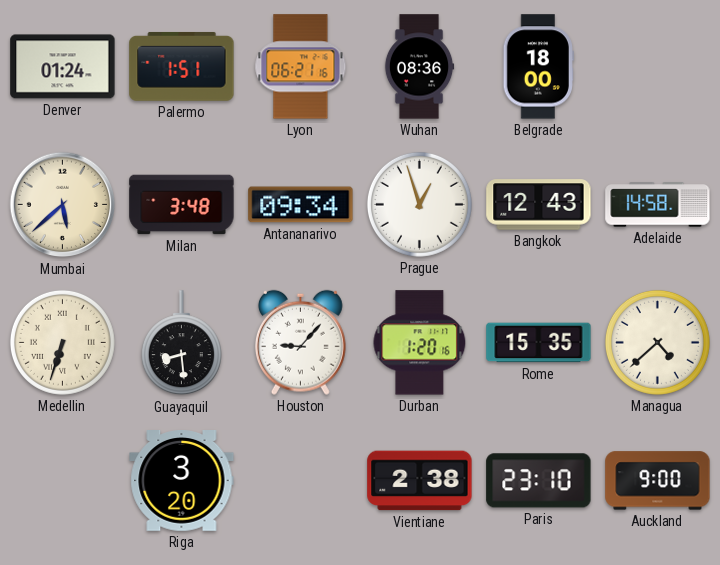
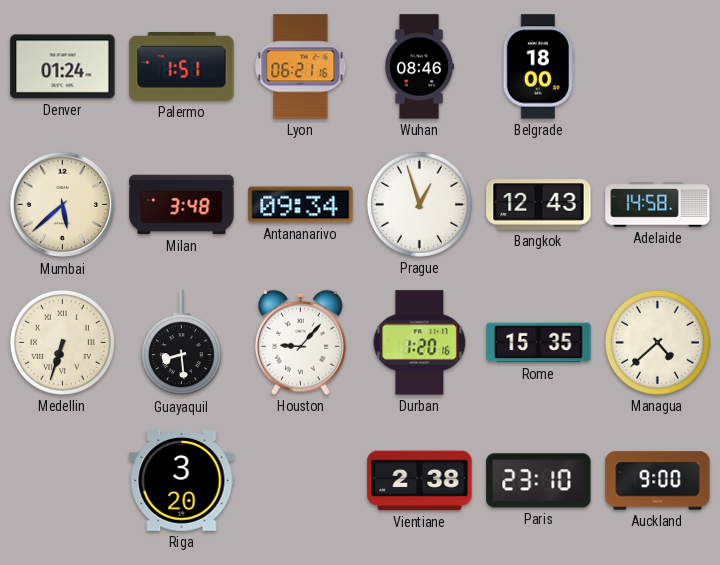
Wuhan: 08:36 -> 08:46 (419, 67)
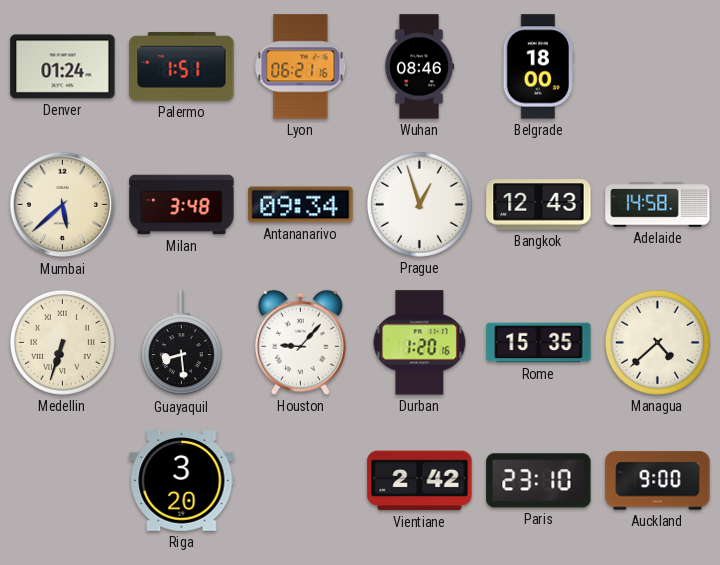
Vientiane: 2:38 -> 2:42 (420, 481)
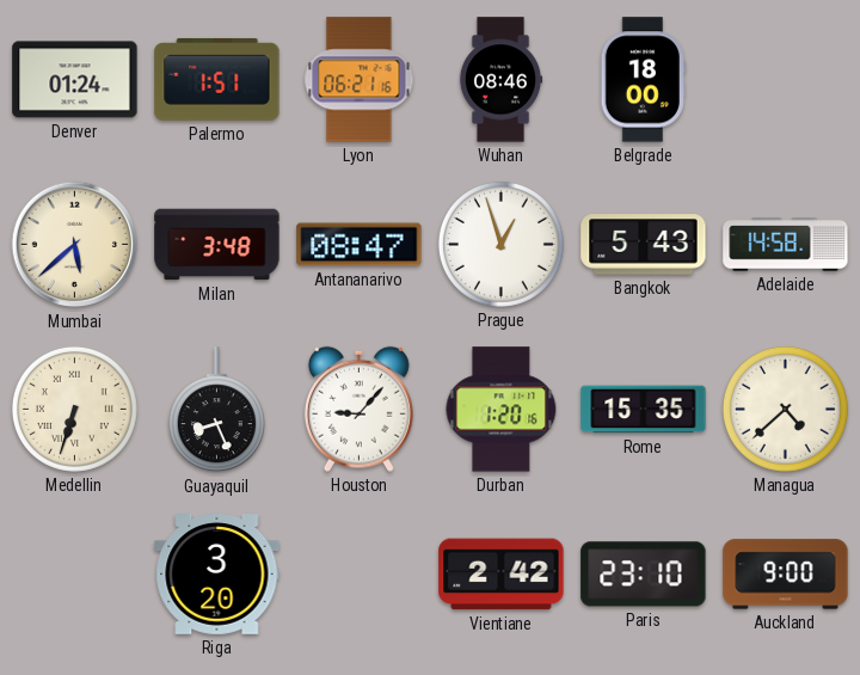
Antananarivo: 09:34 -> 08:47 (360, 245)
Bangkok: 12:43 -> 5:43 (644, 245)
Guayaquil: 8:29 -> 8:26 (216, 410)
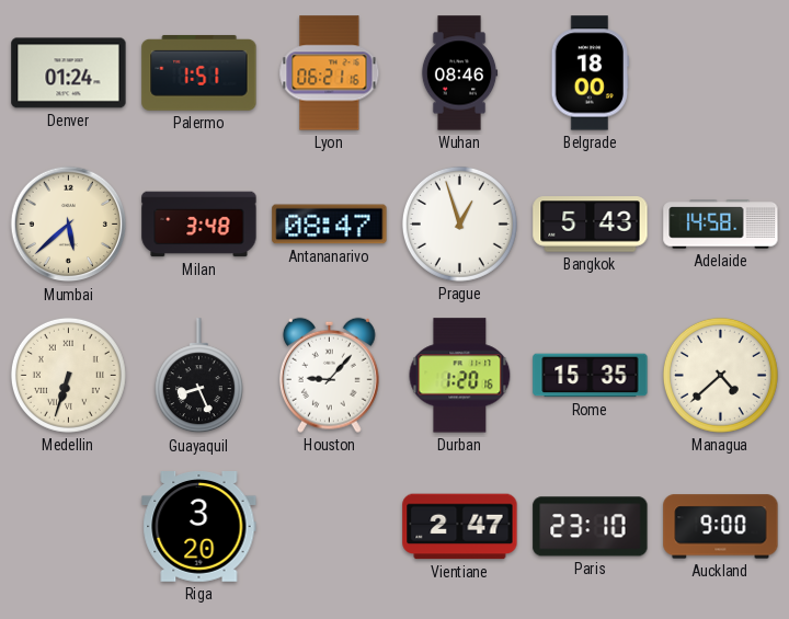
Vientiane: 2:42 -> 2:47 (460, 527)
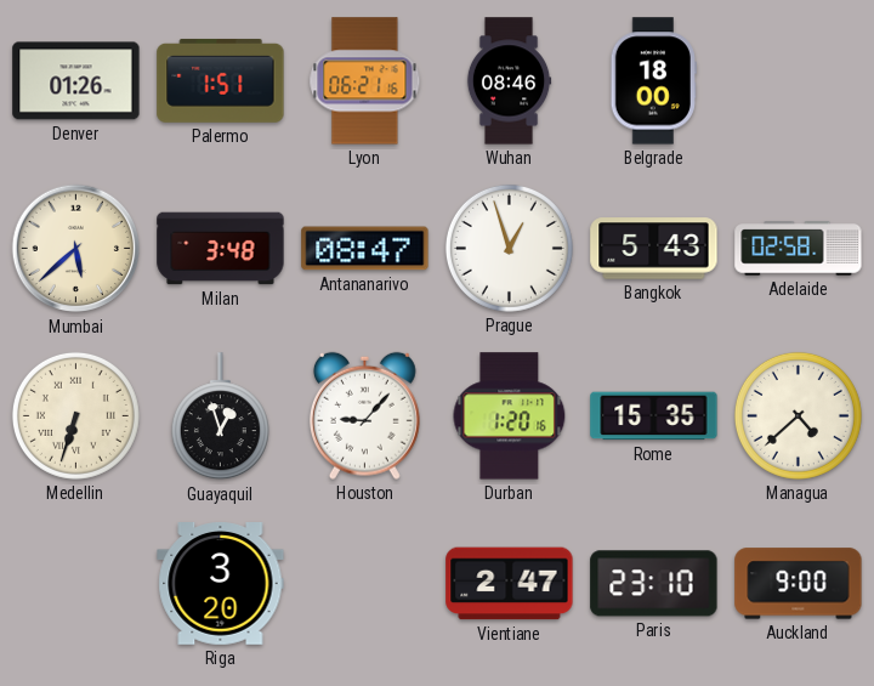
Denver: 01:24 -> 01:26 (76, 81)
Adelaide: 14:58 -> 02:58 (799, 249)
Guayaquil: 8:26 -> 12:57 (220, 416)
